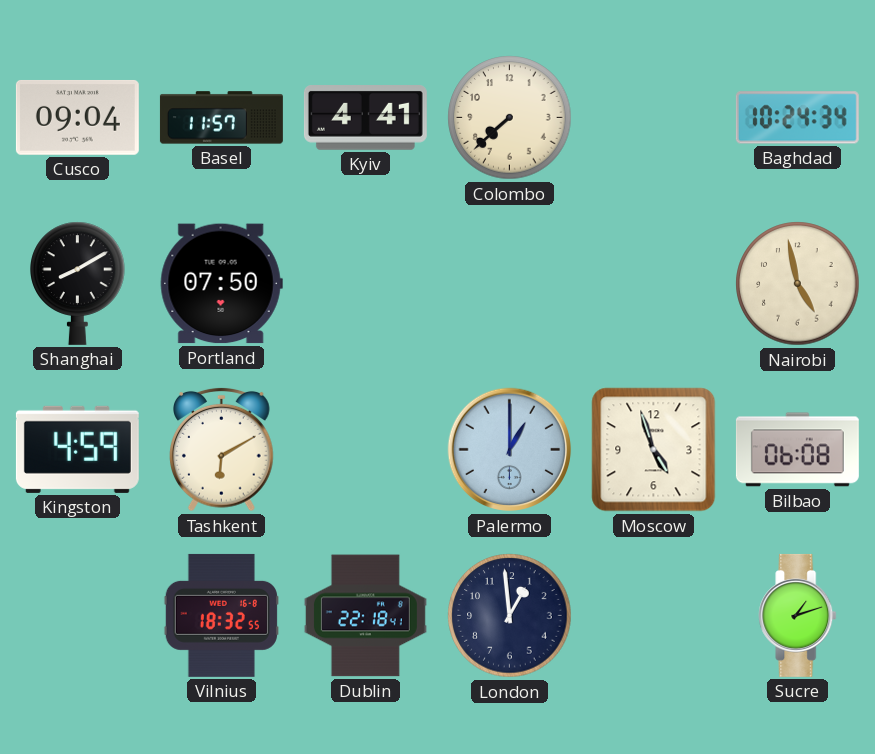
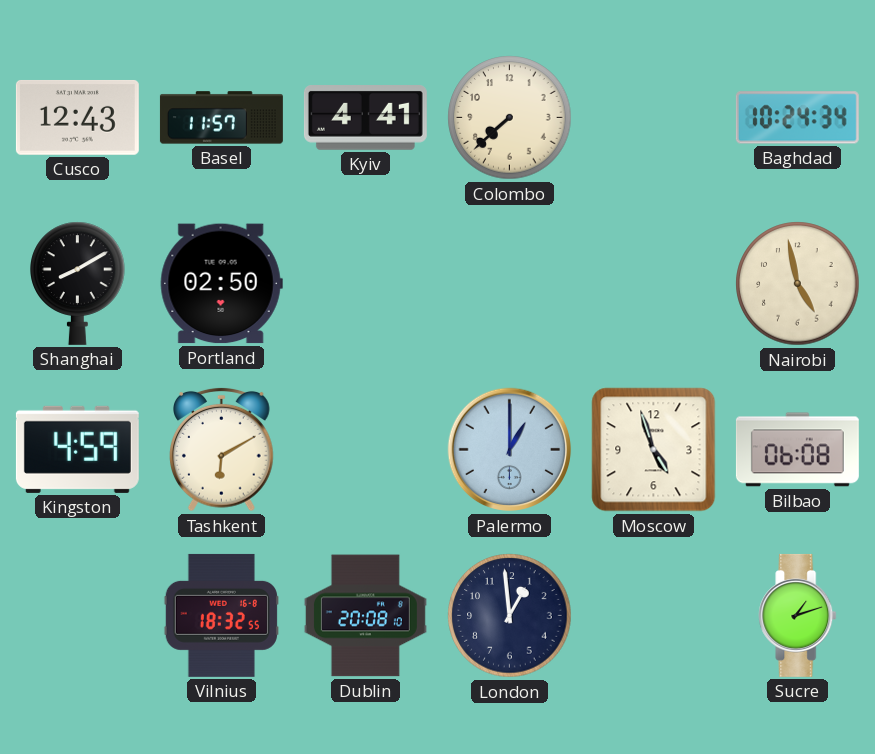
Cusco: 09:04 -> 12:43 (77, 117)
Portland: 07:50 -> 02:50 (221, 284)
Dublin: 22:18 -> 20:08 (365, 616)
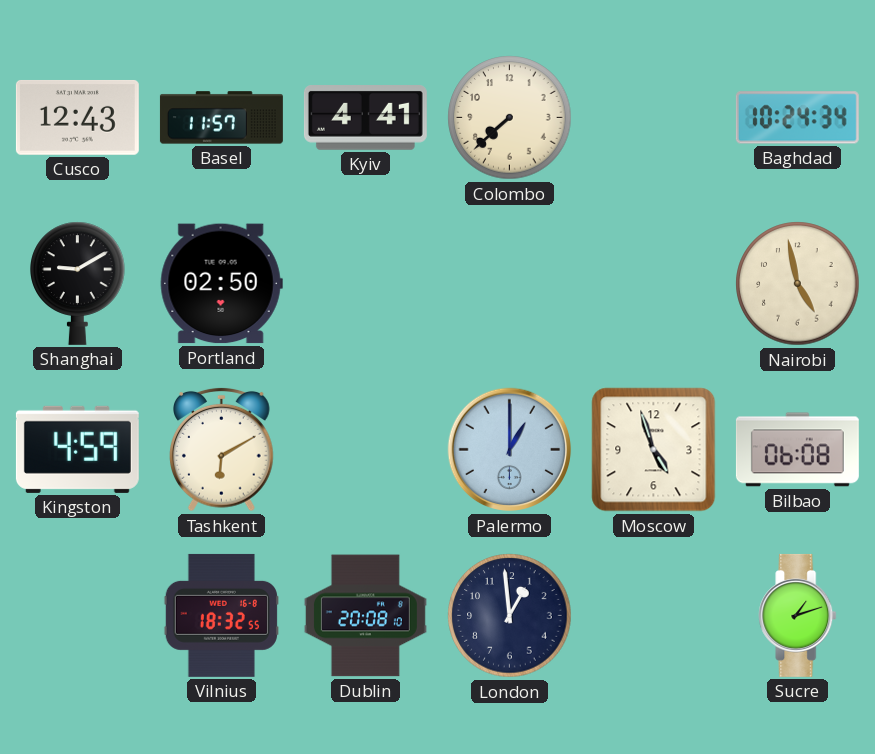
Shanghai: 8:10 -> 9:10 (78, 283)
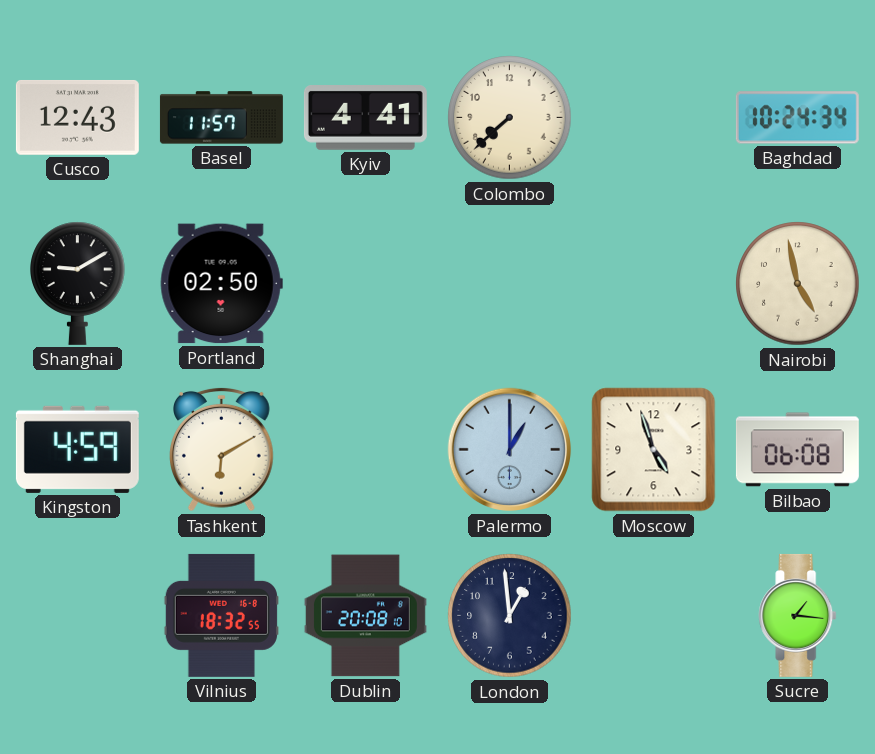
Sucre: 1:12 -> 1:16 (798, 615)
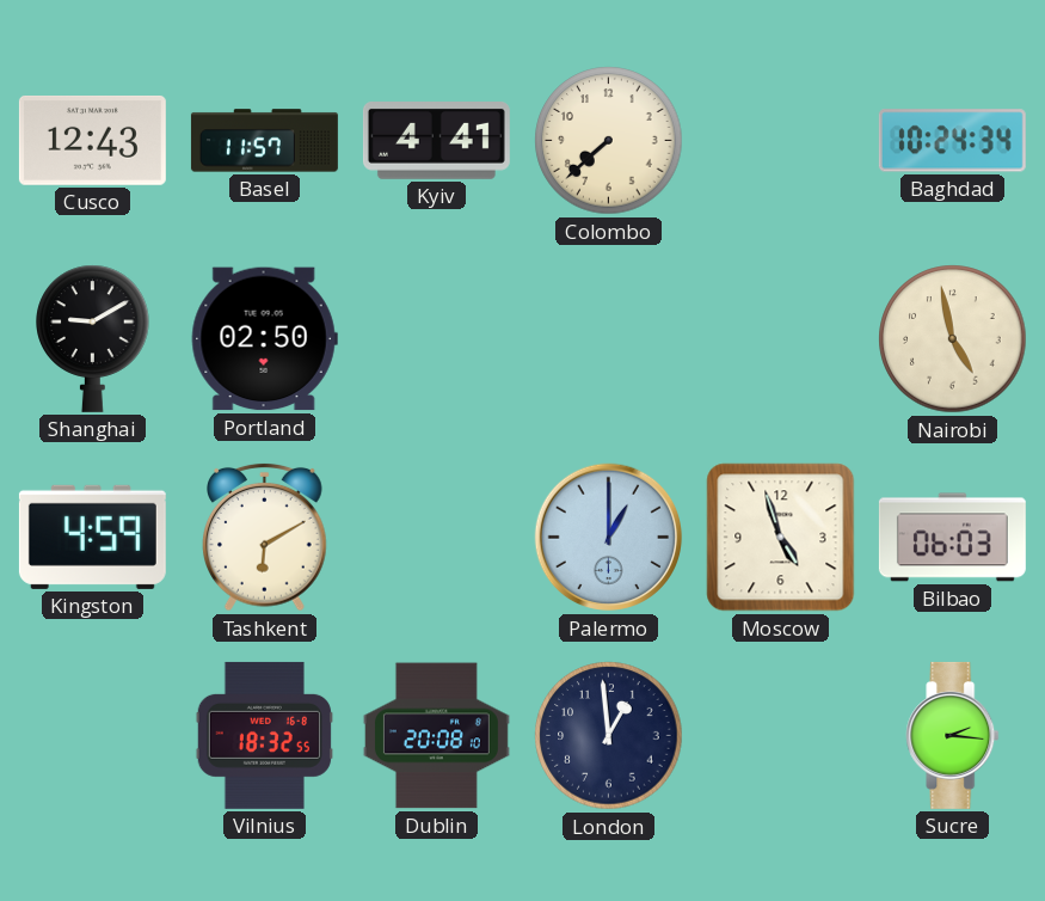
Bilbao: 06:08 -> 06:03 (952, 538)
Sucre: 1:16 -> 2:16 (953, 735)
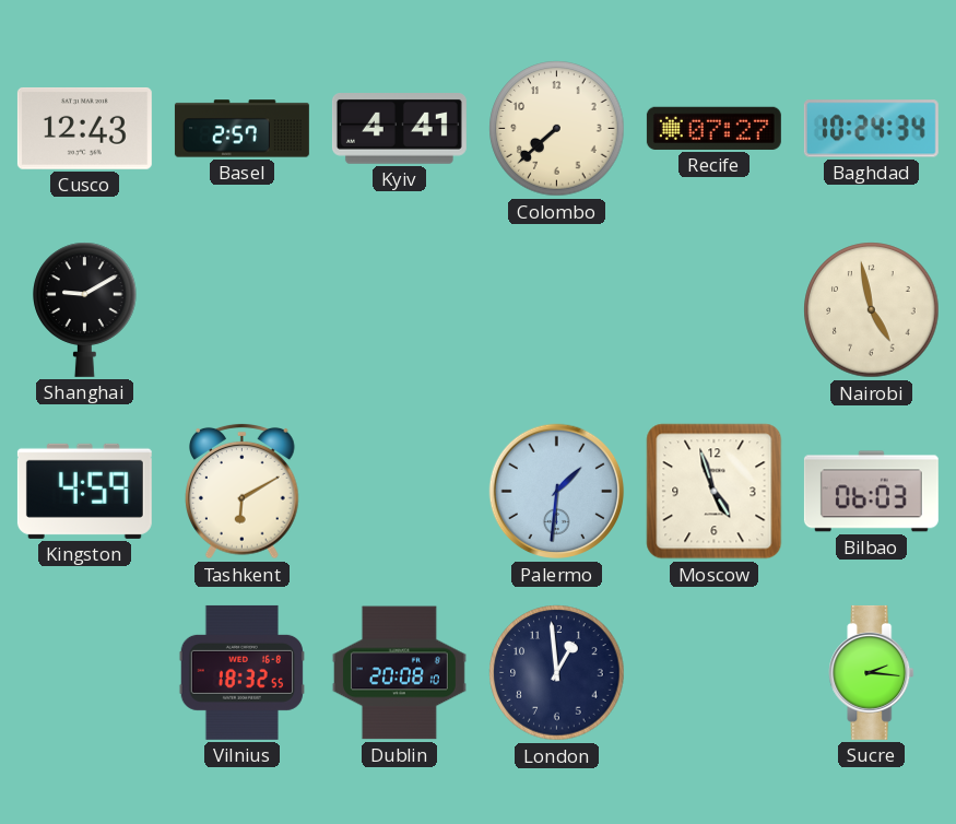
Basel: 11:57 -> 2:57 (241, 129)
Recife: none -> 07:27 (713, 128)
Portland: 02:50 -> none (264, 339)
Palermo: 1:00 -> 1:31 (557, 492)
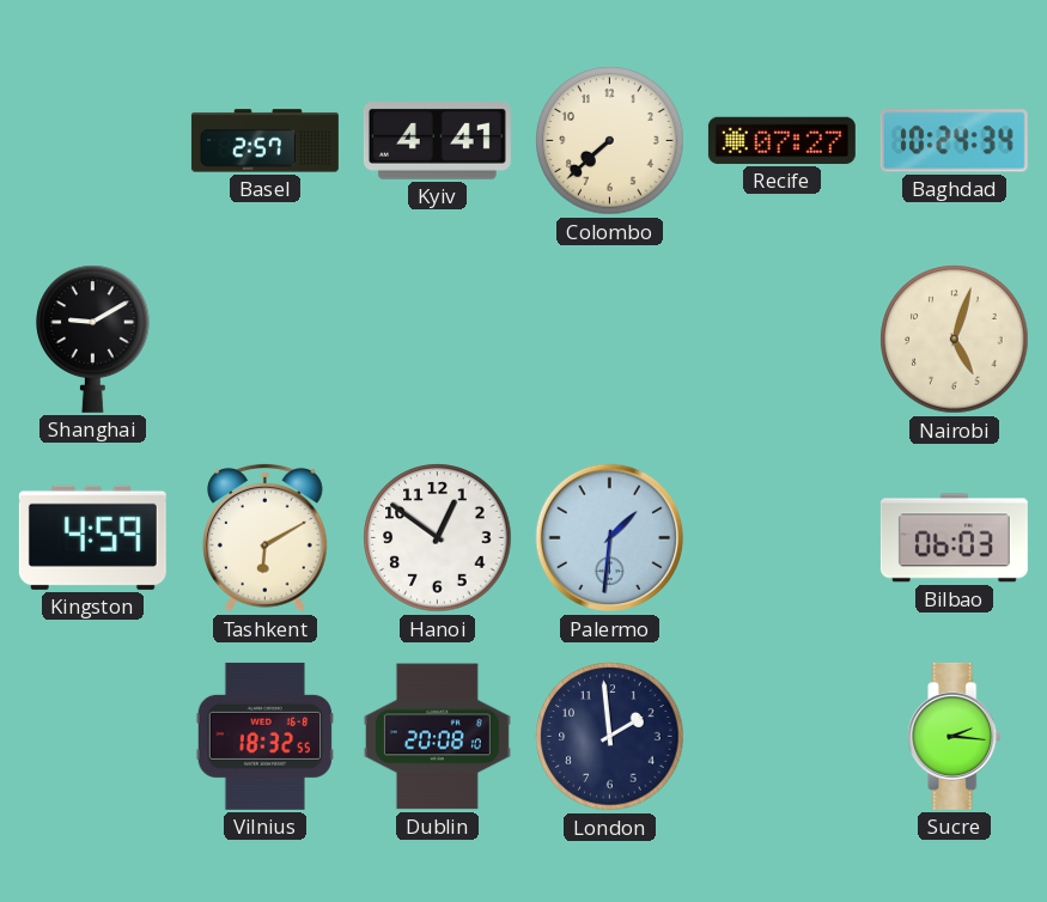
Cusco: 12:43 -> none (84, 128)
Nairobi: 4:58 -> 5:03 (955, 340)
Hanoi: none -> 12:51 (438, 538)
Moscow: 4:57 -> none (715, 492)
London: 12:59 -> 1:59 (610, 737)
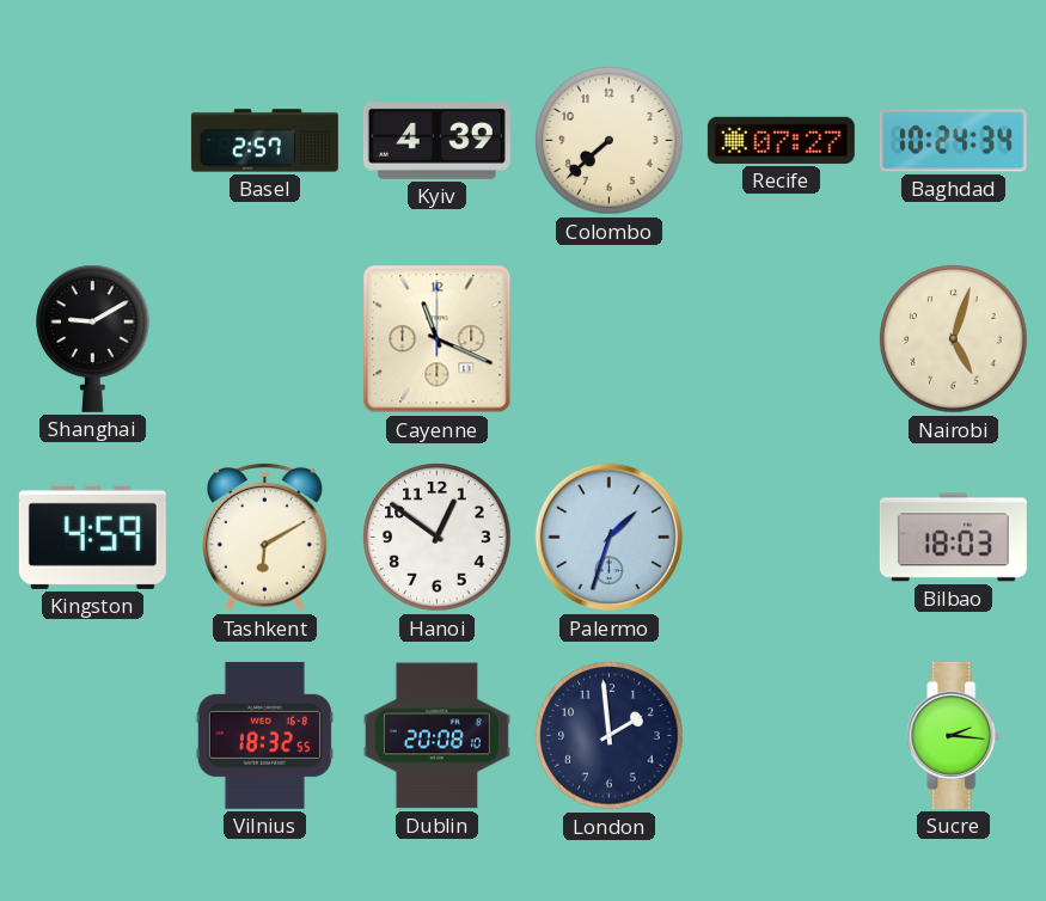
Kyiv: 4:41 -> 4:39 (436, 141)
Cayenne: none -> 11:19 (438, 339)
Palermo: 1:31 -> 1:33 (610, 538)
Bilbao: 06:03 -> 18:03 (953, 538)
